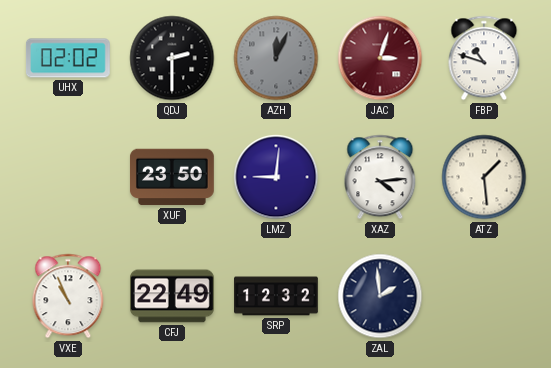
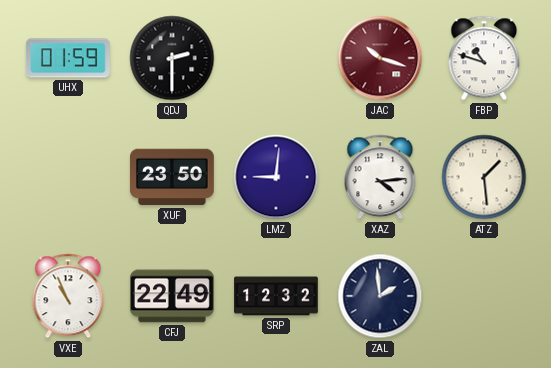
UHX: 02:02 -> 01:59 (68, 58)
AZH: 12:04 -> none (276, 58)
JAC: 3:03 -> 10:18 (380, 58)
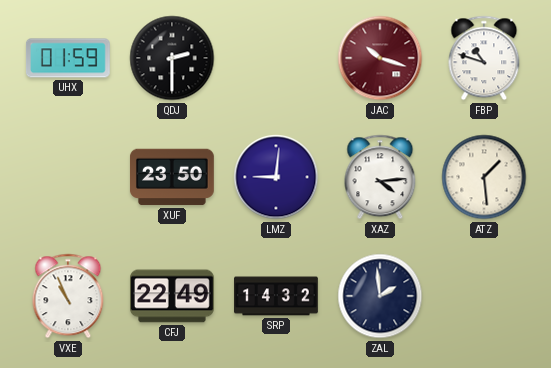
SRP: 12:32 -> 14:32 (277, 296)
